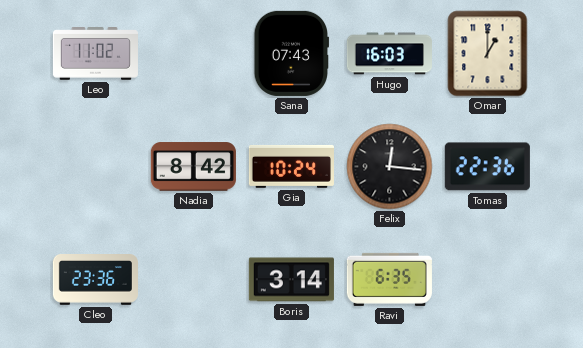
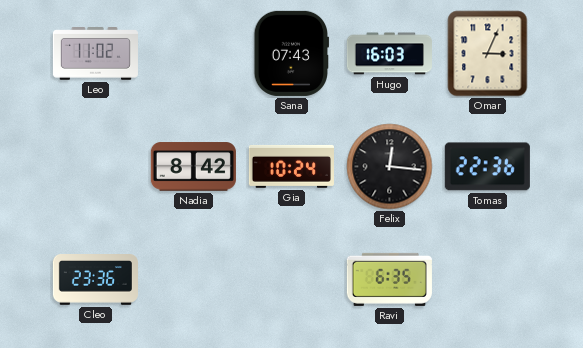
Omar: 1:00 -> 3:04 (488, 54)
Boris: 3:14 -> none (291, 280)
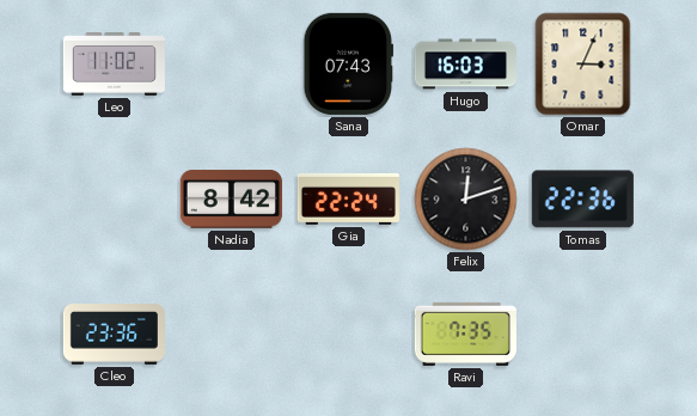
Gia: 10:24 -> 22:24 (348, 198)
Felix: 12:16 -> 12:12 (466, 200)
Ravi: 6:35 -> 7:35 (465, 334)
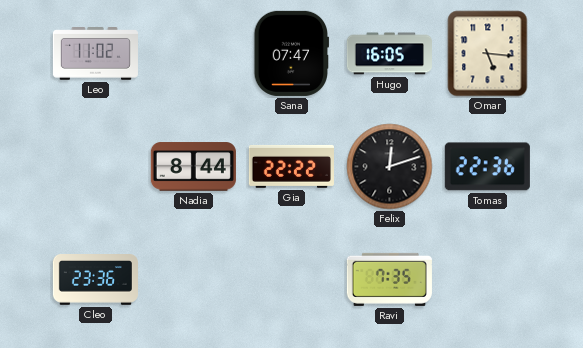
Sana: 07:43 -> 07:47 (292, 53)
Hugo: 16:03 -> 16:05 (389, 54)
Omar: 3:04 -> 5:16 (488, 54)
Nadia: 8:42 -> 8:44 (193, 167)
Gia: 22:24 -> 22:22 (291, 166)
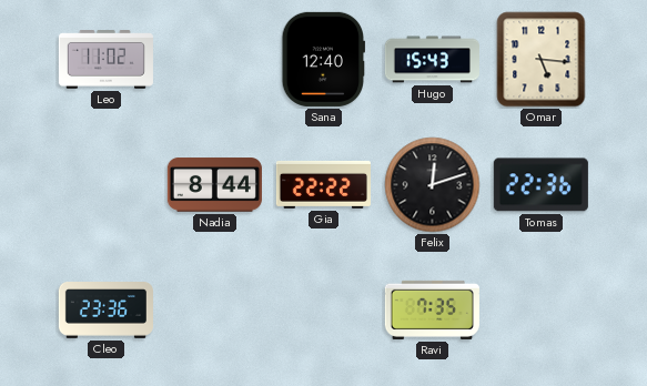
Sana: 07:47 -> 12:40 (324, 59)
Hugo: 16:05 -> 15:43 (432, 60)
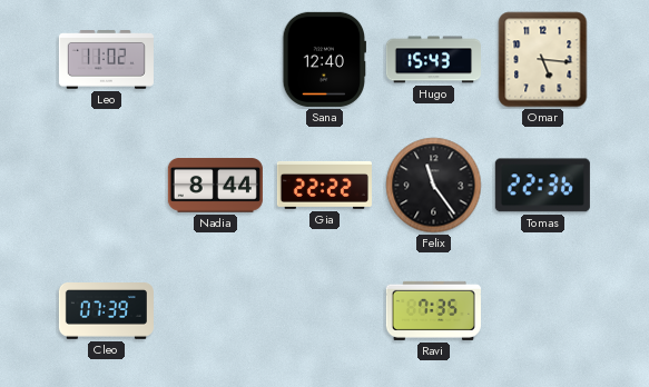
Felix: 12:12 -> 11:24 (434, 186)
Cleo: 23:36 -> 07:39 (106, 311)
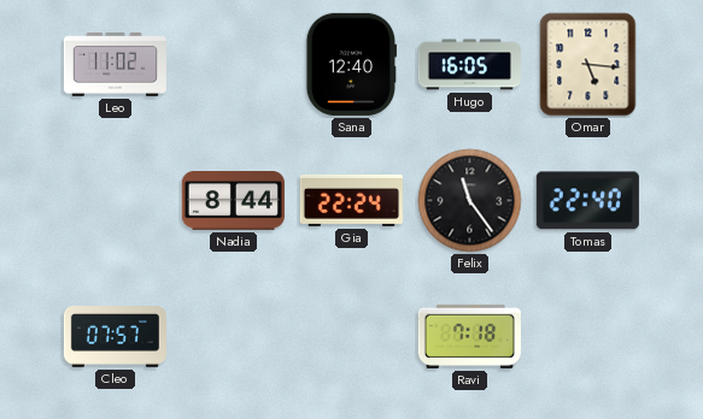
Hugo: 15:43 -> 16:05 (469, 65)
Gia: 22:22 -> 22:24 (351, 200)
Tomas: 22:36 -> 22:40 (587, 201)
Cleo: 07:39 -> 07:57 (115, 337)
Ravi: 7:35 -> 7:18 (469, 336)
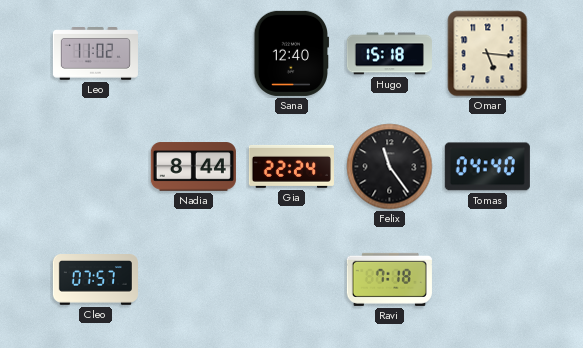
Hugo: 16:05 -> 15:18 (389, 54)
Tomas: 22:40 -> 04:40 (487, 167)
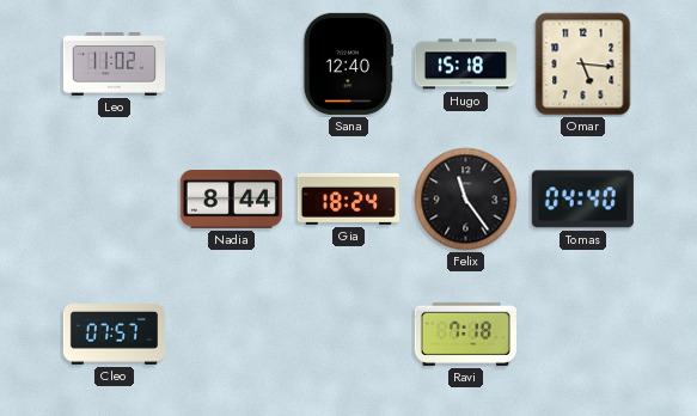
Gia: 22:24 -> 18:24 (348, 198)
